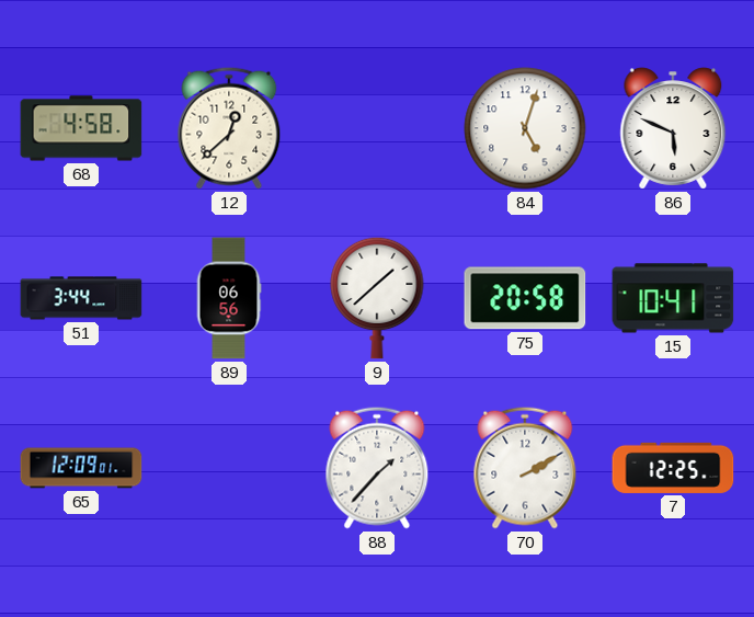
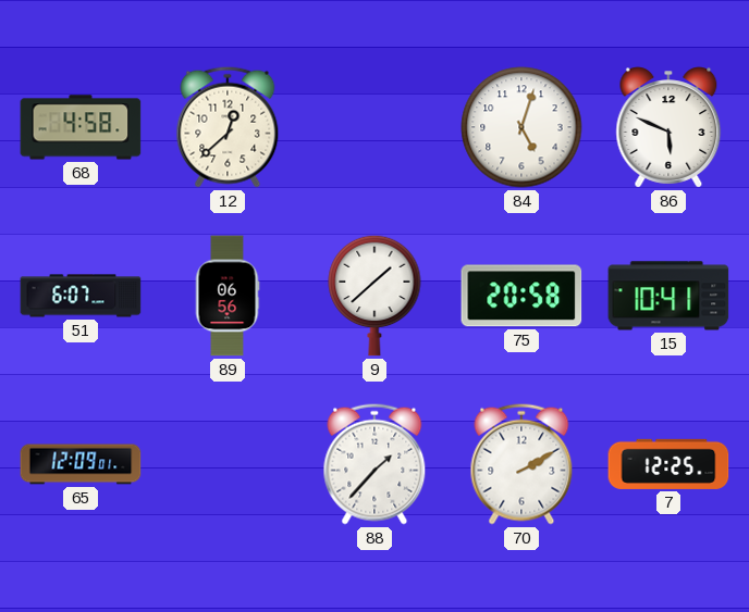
51: 3:44 -> 6:07 (81, 296)
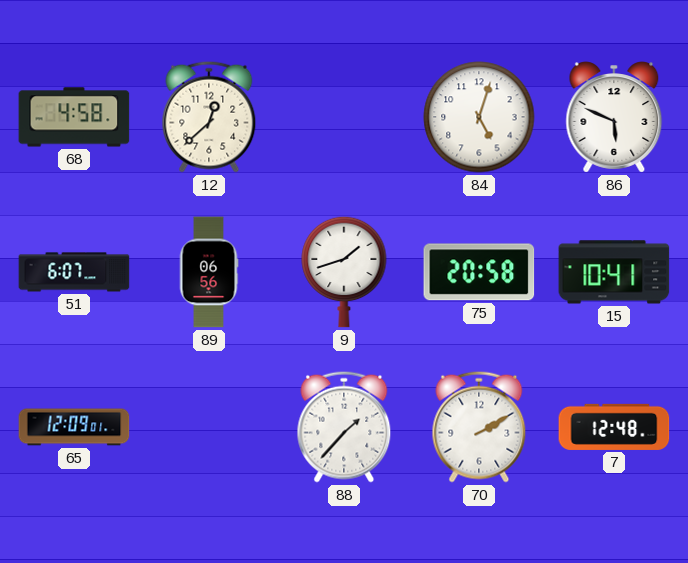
9: 1:38 -> 1:42 (344, 272)
7: 12:25 -> 12:48 (614, 427)
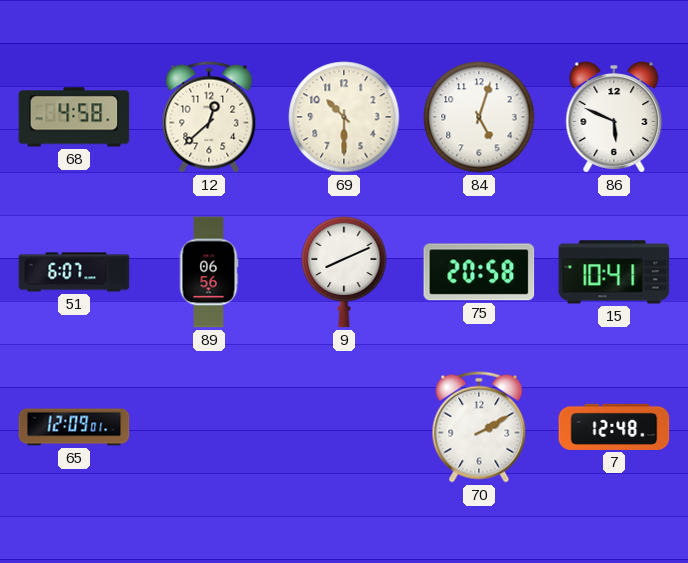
69: none -> 10:30 (344, 117)
9: 1:42 -> 8:11 (344, 272)
88: 1:37 -> none (344, 427)
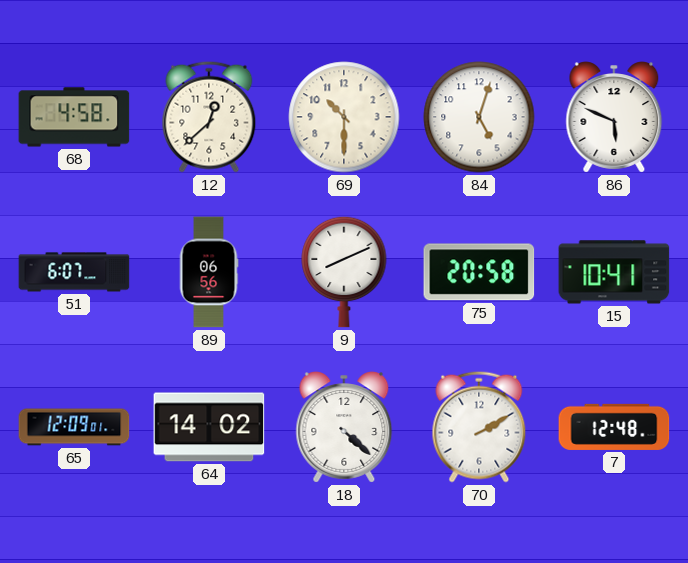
64: none -> 14:02 (209, 427)
18: none -> 4:22 (344, 427)
